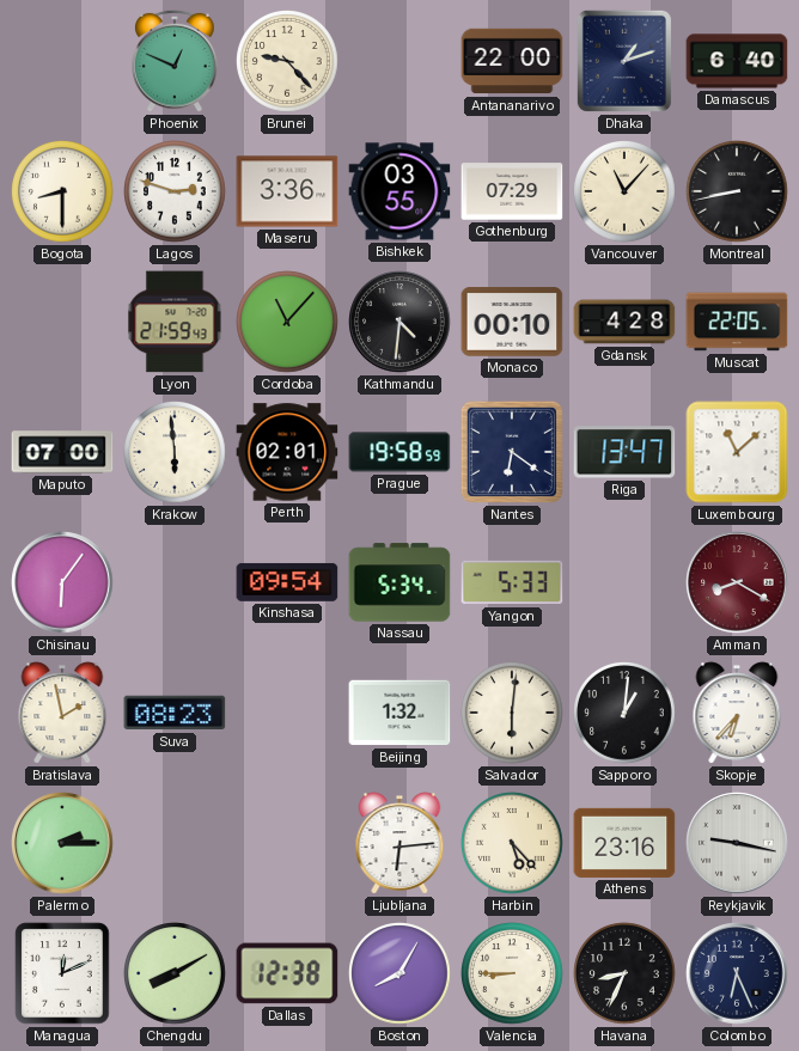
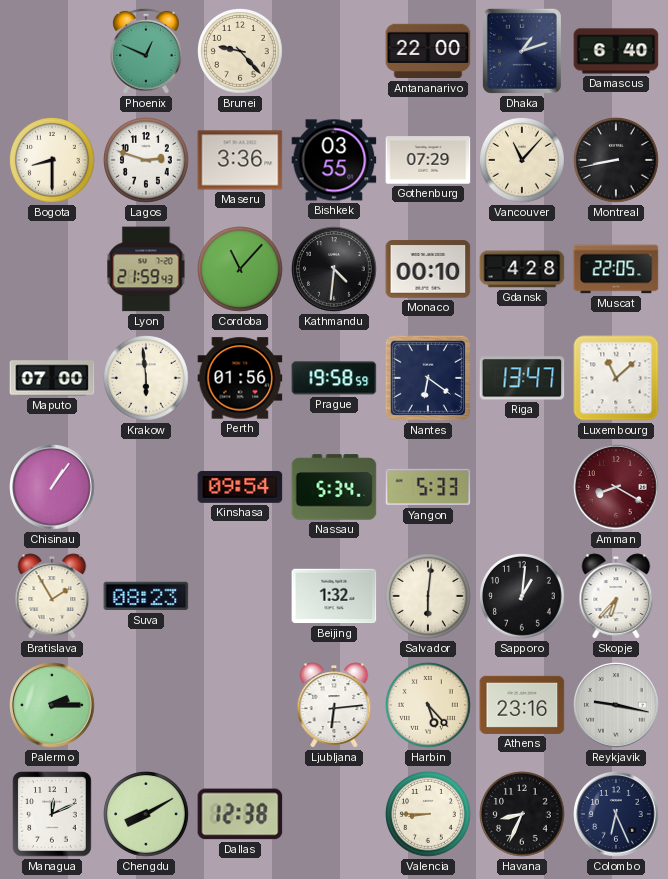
Perth: 02:01 -> 01:56 (240, 378)
Chisinau: 6:06 -> 1:06 (52, 487)
Bratislava: 1:58 -> 1:55 (52, 596)
Boston: 8:05 -> none (401, 974)
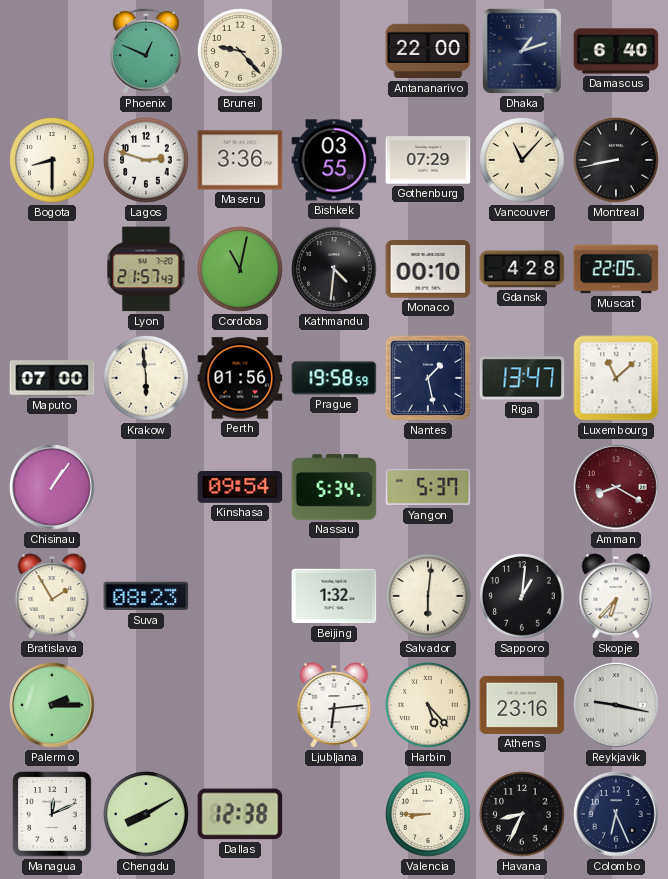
Lyon: 21:59 -> 21:57 (146, 269)
Cordoba: 11:07 -> 11:02 (241, 270)
Nantes: 6:21 -> 1:28 (428, 378)
Yangon: 5:33 -> 5:37 (428, 487)
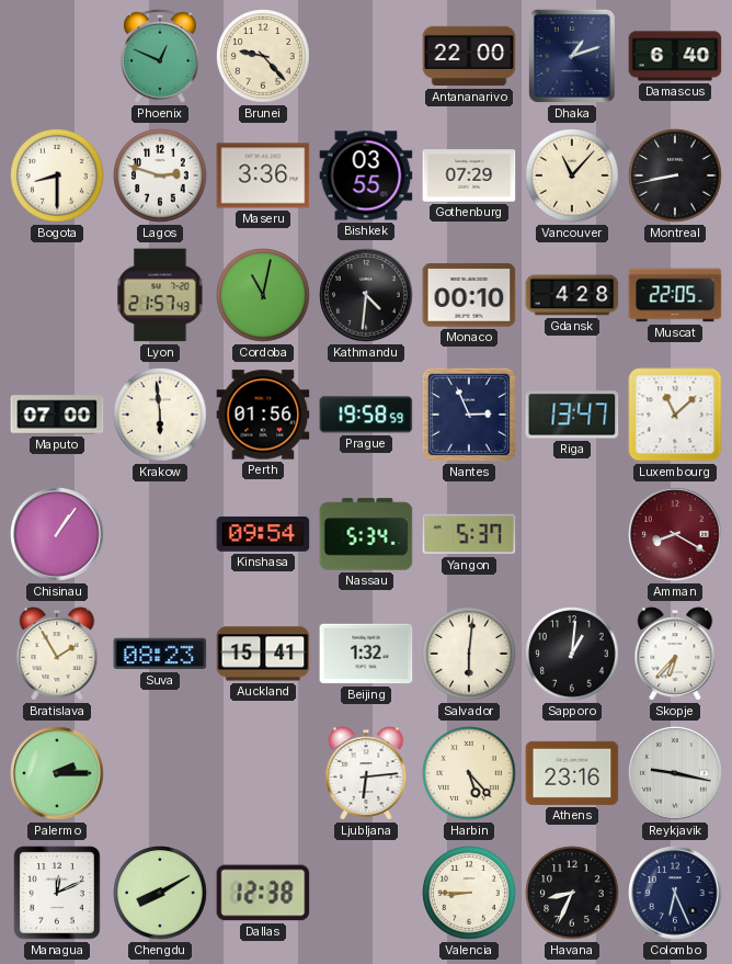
Nantes: 1:28 -> 2:56 (469, 415)
Auckland: none -> 15:41 (263, 654)
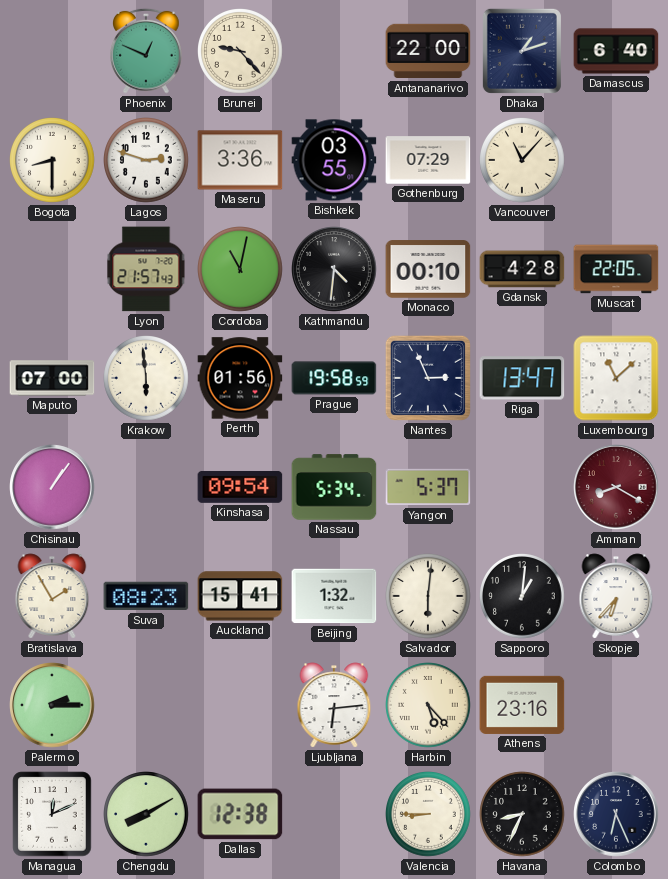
Montreal: 8:43 -> none (676, 177)
Reykjavik: 9:17 -> none (675, 773)
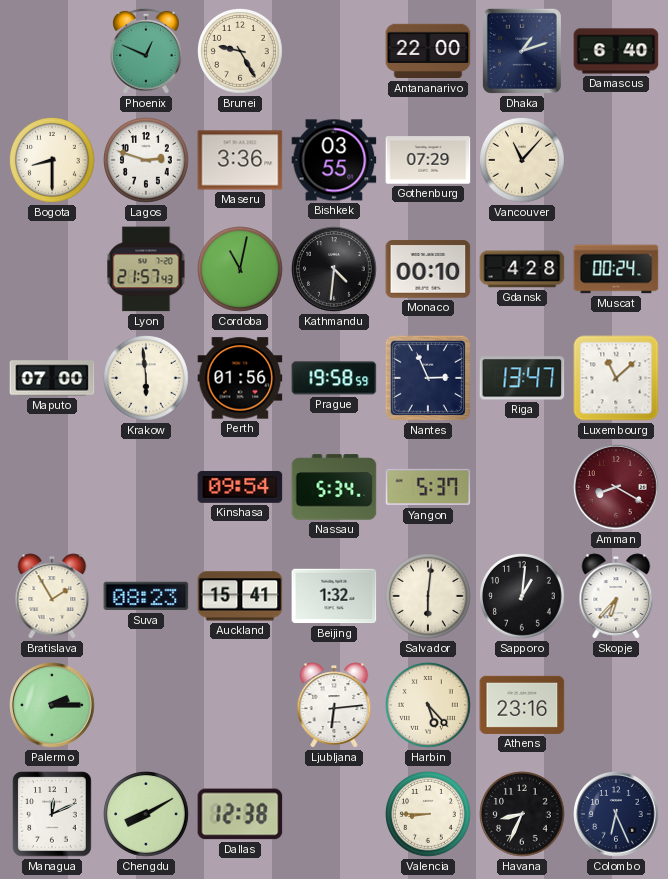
Brunei: 9:23 -> 9:25 (241, 52)
Muscat: 22:05 -> 00:24 (616, 269)
Chisinau: 1:06 -> none (52, 487)
